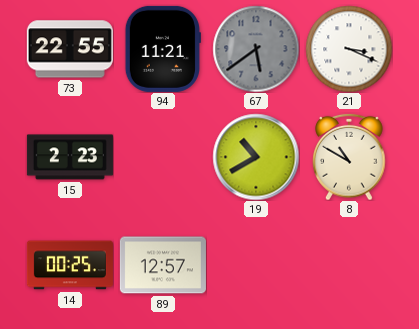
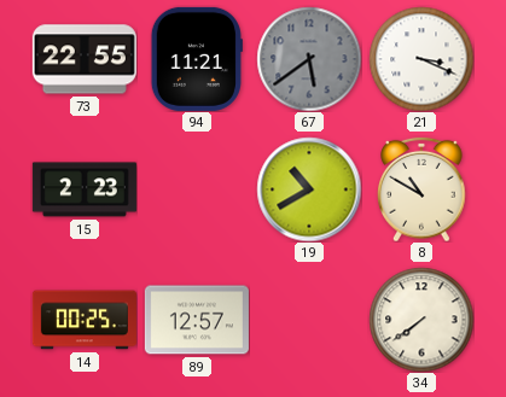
34: none -> 7:39 (421, 320)
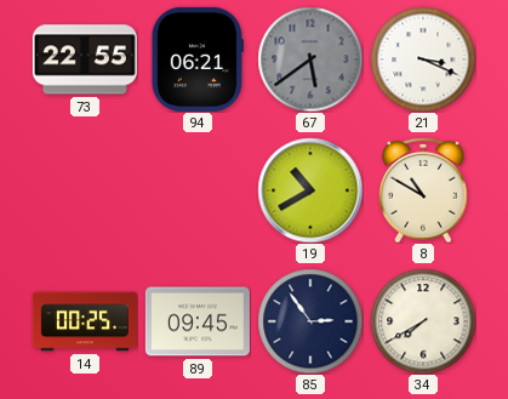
94: 11:21 -> 06:21 (198, 59)
15: 2:23 -> none (85, 189)
89: 12:57 -> 09:45 (198, 321)
85: none -> 2:54 (310, 321)
34: 7:39 -> 7:40 (423, 321)
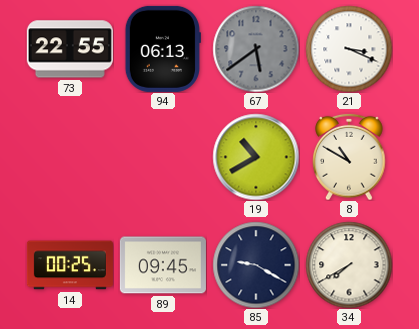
94: 06:21 -> 06:13 (163, 49)
85: 2:54 -> 9:20 (256, 265)
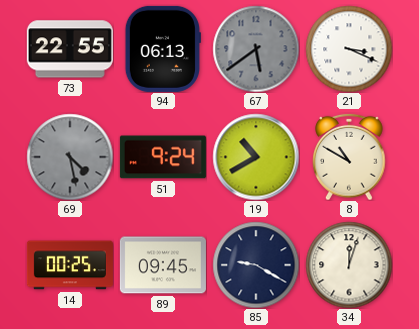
69: none -> 4:28 (70, 157)
51: none -> 9:24 (163, 157)
34: 7:40 -> 12:03 (349, 265)
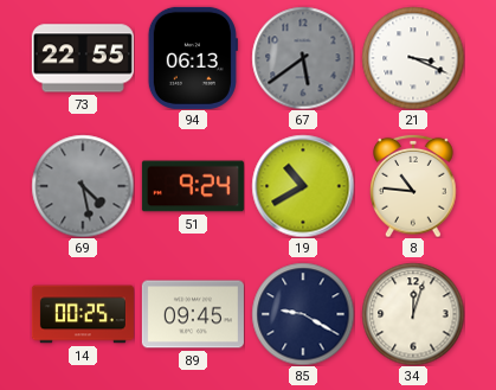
8: 10:50 -> 10:46 (413, 186)
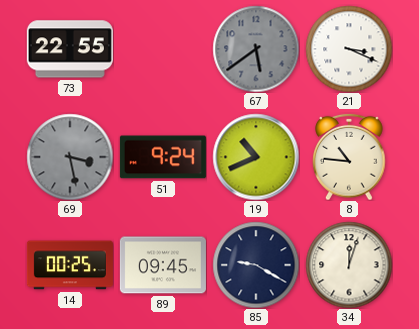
94: 06:13 -> none (193, 58)
69: 4:28 -> 3:28 (70, 157)
19: 10:40 -> 10:41 (256, 157)
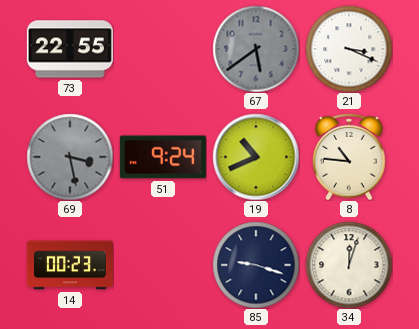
14: 00:25 -> 00:23 (70, 265)
89: 09:45 -> none (163, 265)
85: 9:20 -> 9:18 (256, 265)
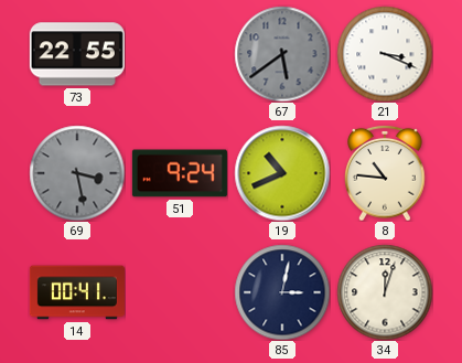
14: 00:23 -> 00:41 (77, 292)
85: 9:18 -> 3:02 (282, 292)
